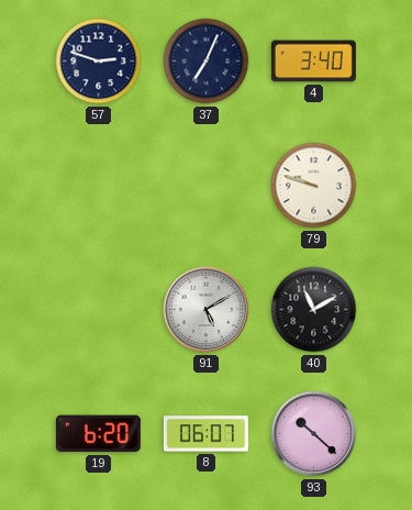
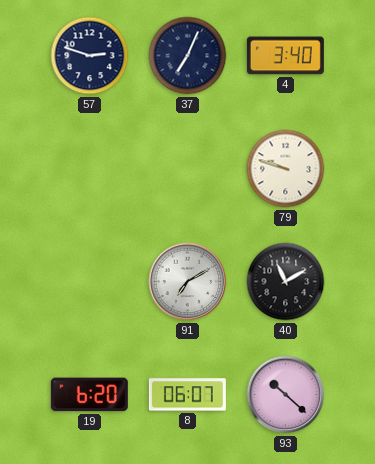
91: 5:10 -> 7:10 (188, 282)
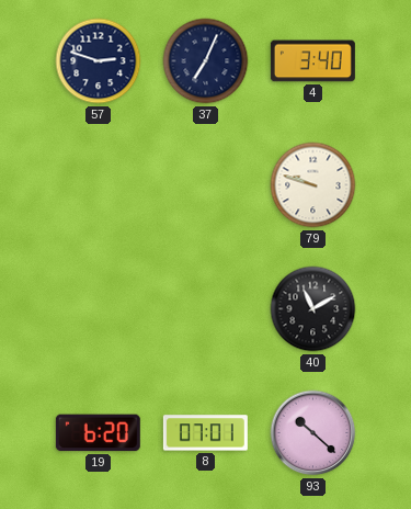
91: 7:10 -> none (188, 282)
8: 06:07 -> 07:01 (205, 433)
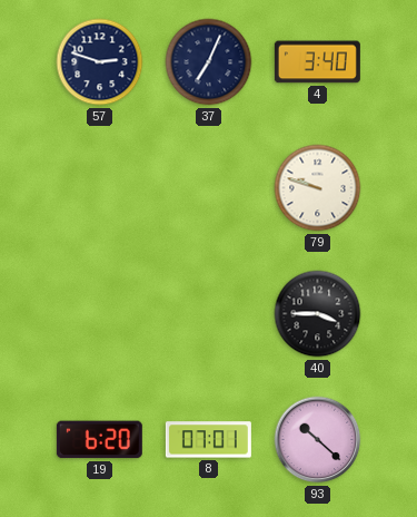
40: 11:10 -> 3:45 (318, 314)
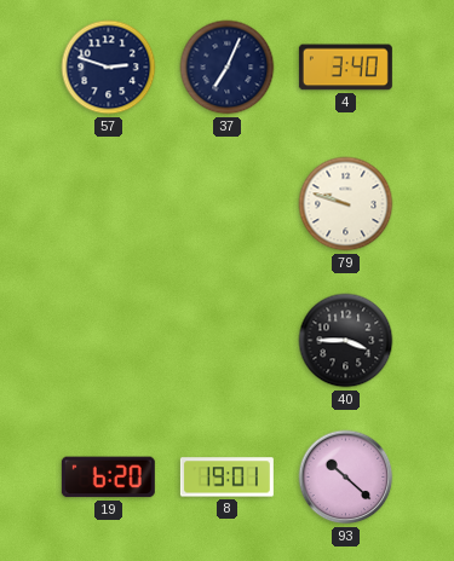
8: 07:01 -> 19:01 (226, 478)
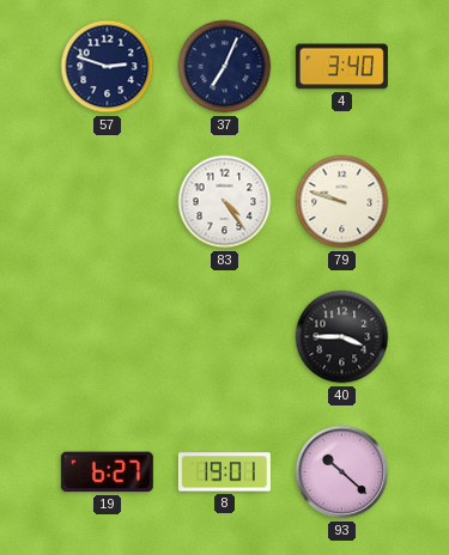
83: none -> 4:24 (225, 202)
19: 6:20 -> 6:27 (107, 472)
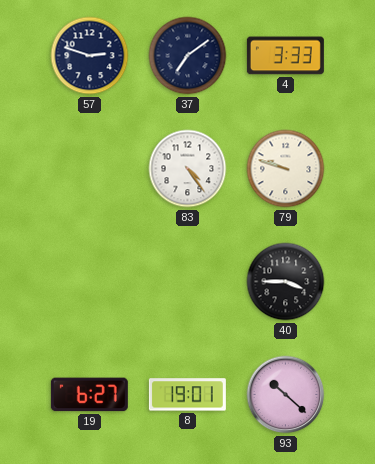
37: 7:04 -> 7:09 (188, 56)
4: 3:40 -> 3:33 (285, 56)
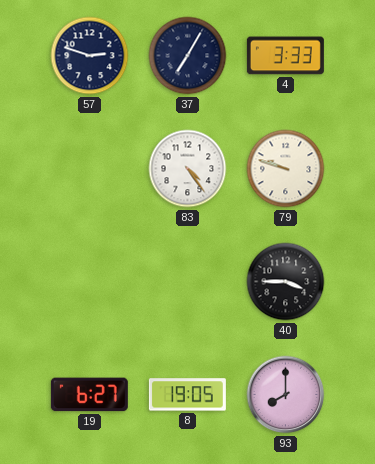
37: 7:09 -> 7:05 (188, 56)
8: 19:01 -> 19:05 (187, 395)
93: 10:22 -> 8:00 (286, 395)
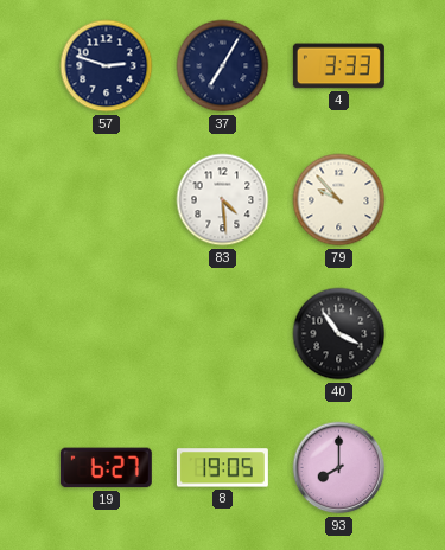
83: 4:24 -> 4:29 (223, 200)
79: 9:48 -> 9:53 (339, 200)
40: 3:45 -> 3:54 (339, 334)
